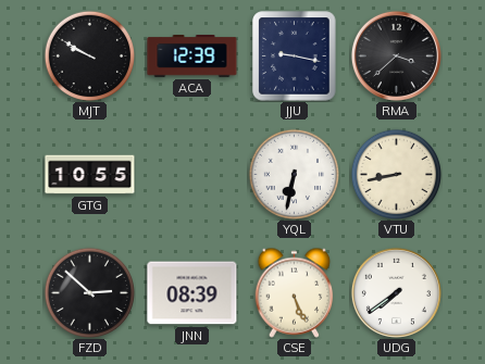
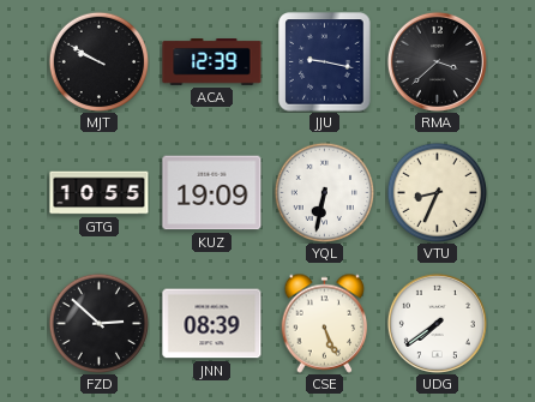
KUZ: none -> 19:09 (212, 193)
VTU: 8:43 -> 8:34 (437, 192)
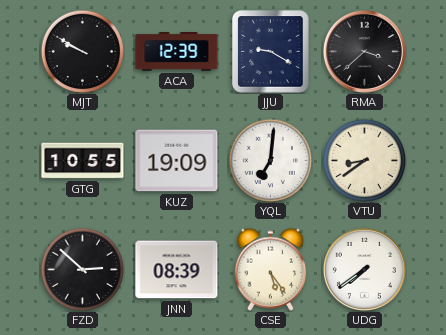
JJU: 9:17 -> 9:20 (271, 52)
YQL: 6:32 -> 7:01 (270, 160)
VTU: 8:34 -> 8:39 (364, 160)
CSE: 5:26 -> 5:24 (271, 269)
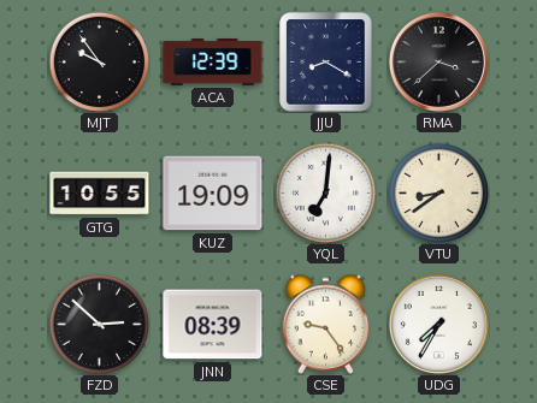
MJT: 9:50 -> 9:54 (99, 61)
JJU: 9:20 -> 8:20 (326, 63)
CSE: 5:24 -> 9:24 (326, 324)
UDG: 7:39 -> 7:35 (438, 324)
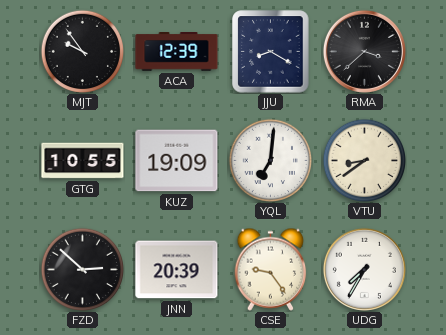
JNN: 08:39 -> 20:39 (177, 270)
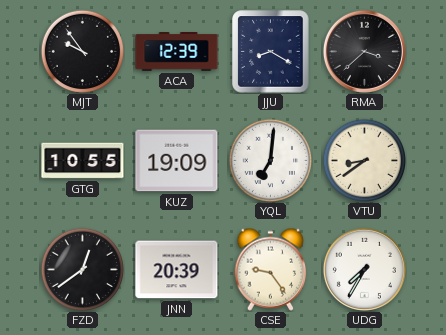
FZD: 2:52 -> 12:39 (82, 269)
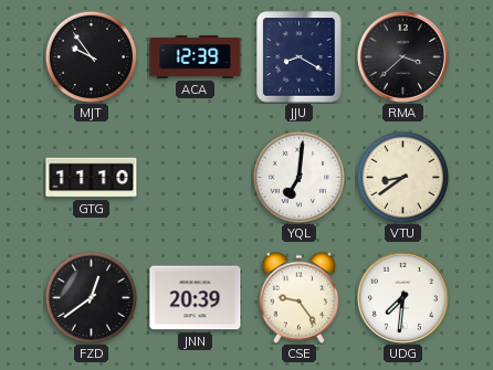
GTG: 10:55 -> 11:10 (92, 178)
KUZ: 19:09 -> none (177, 161)
UDG: 7:35 -> 7:31 (402, 297)
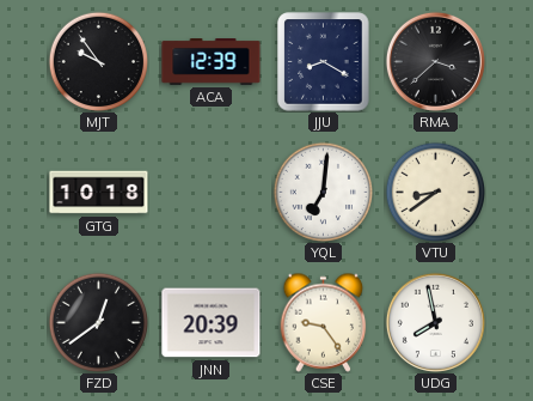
GTG: 11:10 -> 10:18 (99, 193)
UDG: 7:31 -> 7:58 (435, 322)
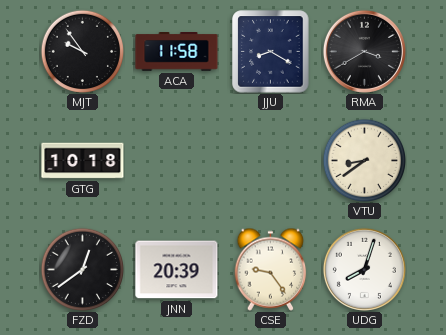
ACA: 12:39 -> 11:58 (177, 52)
RMA: 3:38 -> 3:40 (364, 51)
YQL: 7:01 -> none (323, 192)
UDG: 7:58 -> 8:03 (364, 269)
